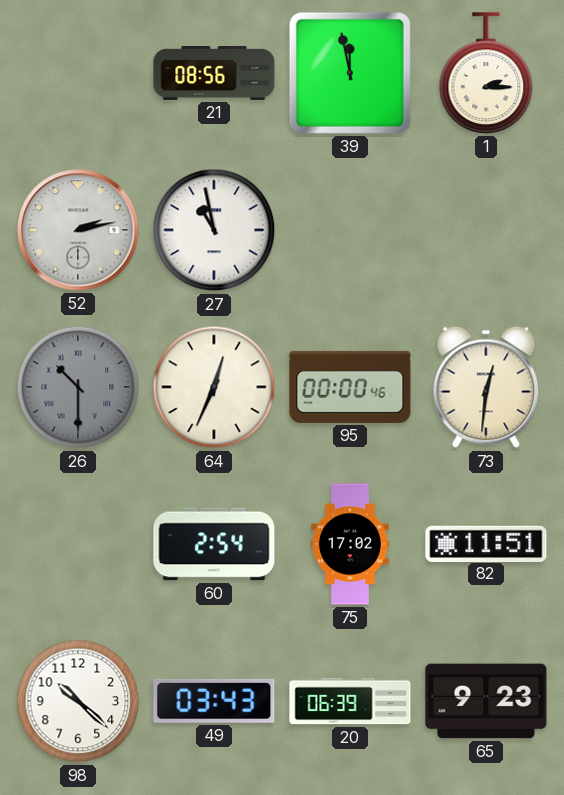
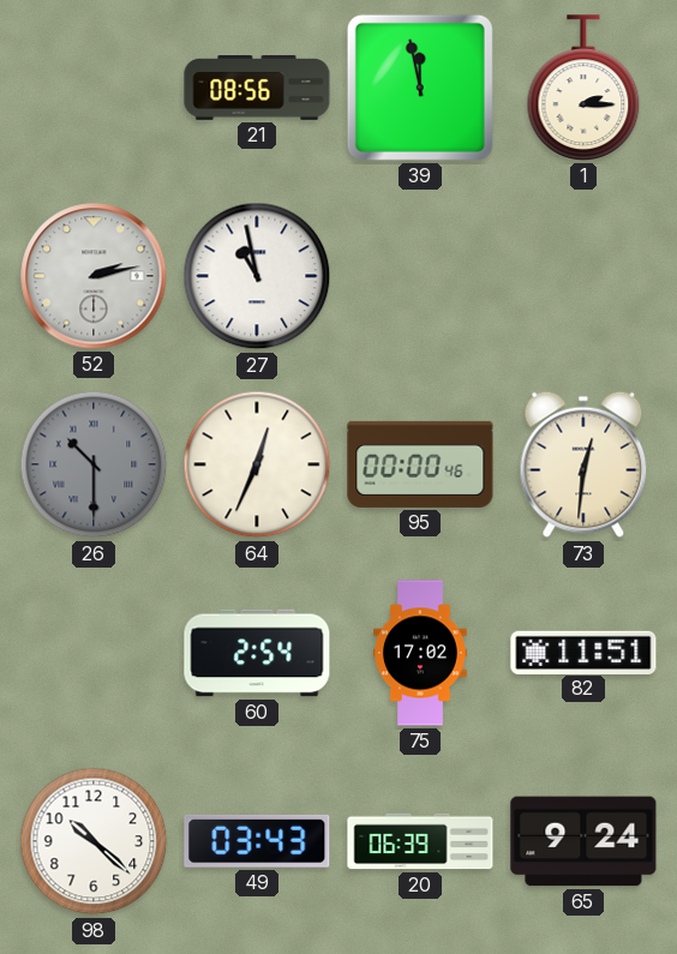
65: 9:23 -> 9:24 (583, 841)
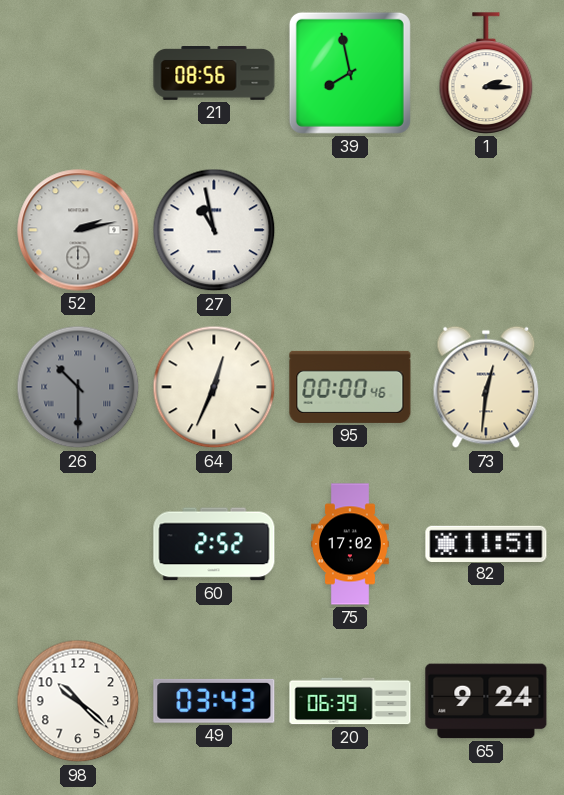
39: 11:58 -> 7:58 (350, 73)
60: 2:54 -> 2:52 (214, 544)
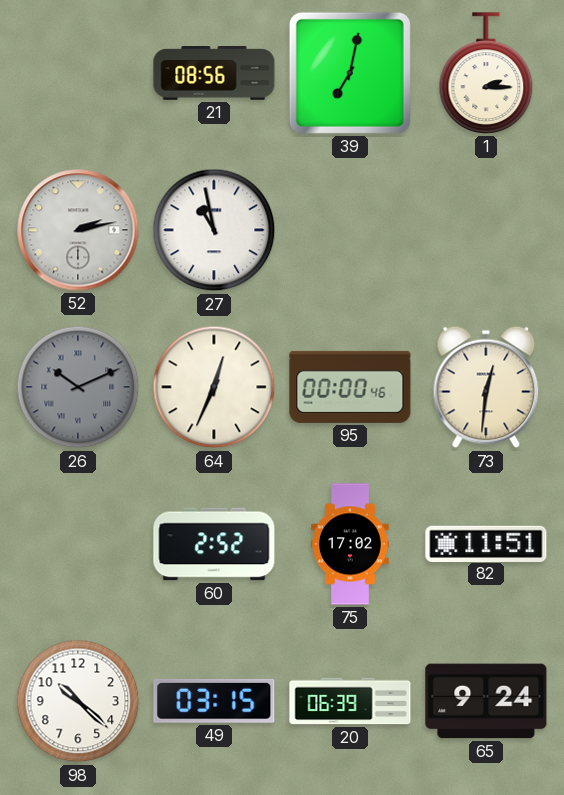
39: 7:58 -> 7:02 (350, 73)
26: 10:30 -> 10:11 (78, 387)
49: 03:43 -> 03:15 (214, 701)
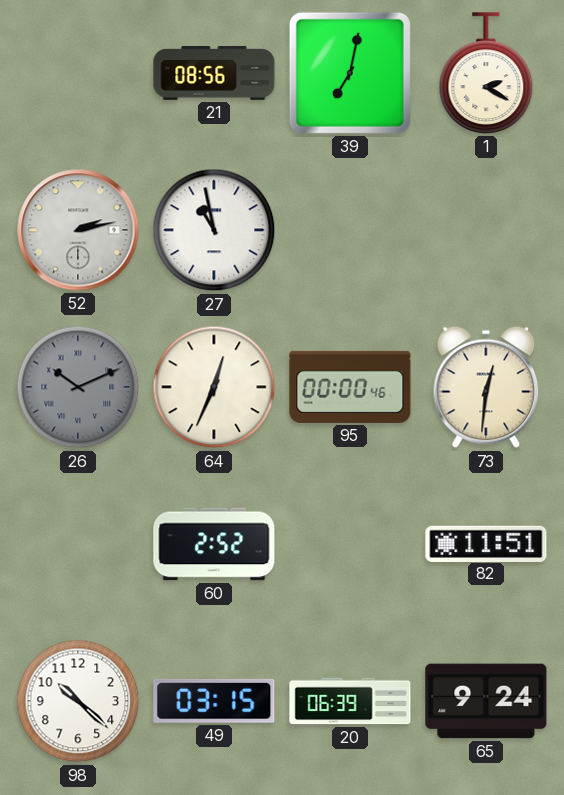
1: 2:15 -> 2:20 (486, 73)
75: 17:02 -> none (351, 544)
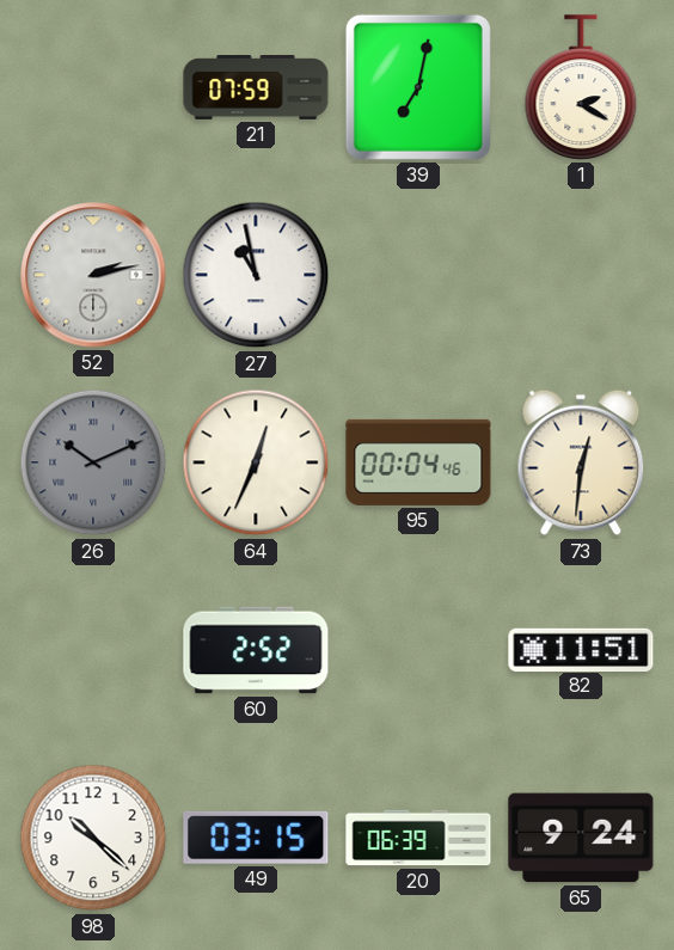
21: 08:56 -> 07:59 (256, 88)
95: 00:00 -> 00:04 (418, 462)
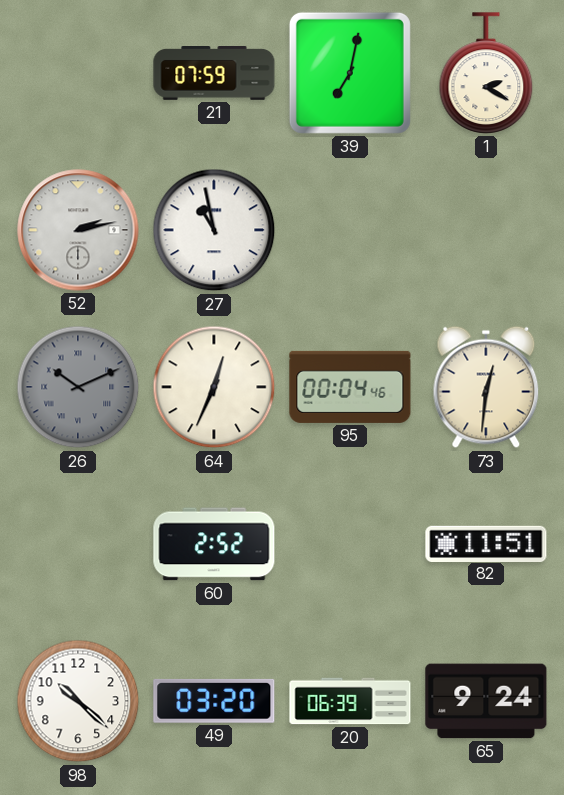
49: 03:15 -> 03:20 (214, 701)
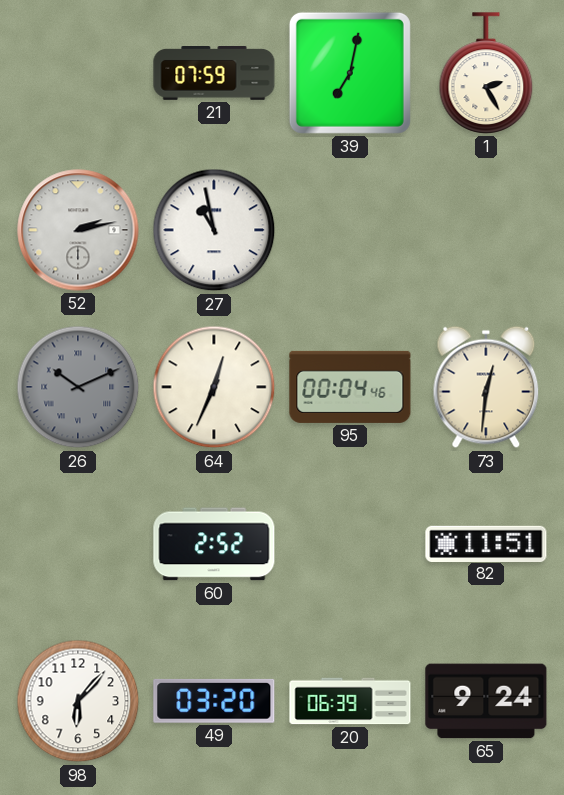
1: 2:20 -> 2:25 (486, 73)
98: 10:22 -> 6:07 (78, 701)
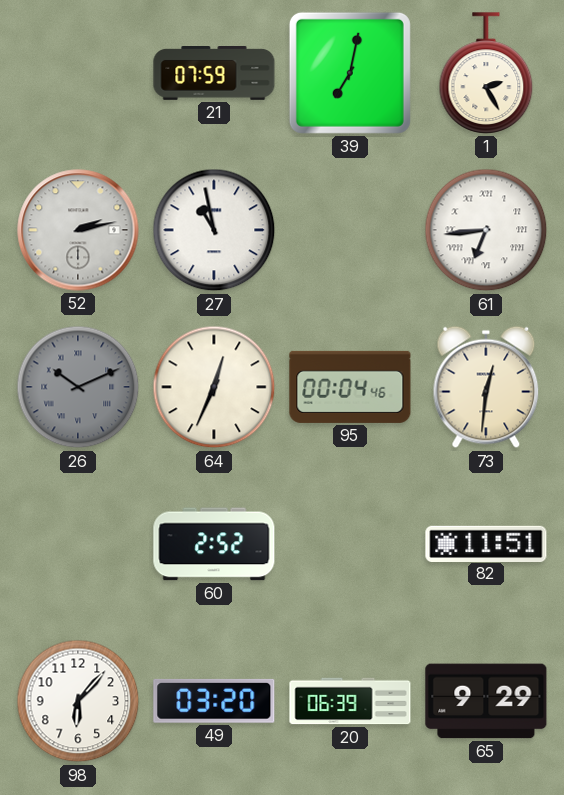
61: none -> 6:44 (486, 230)
65: 9:24 -> 9:29 (486, 701)
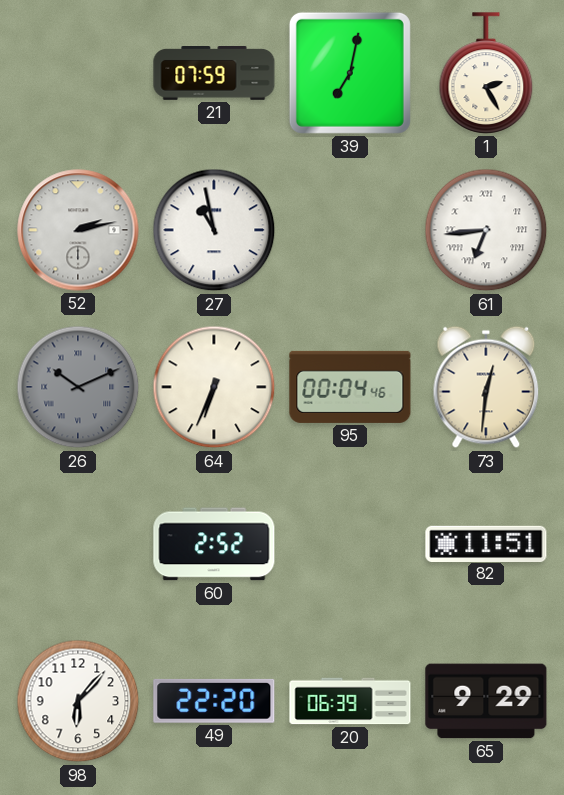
64: 12:34 -> 6:34 (214, 387)
49: 03:20 -> 22:20 (214, 701)
